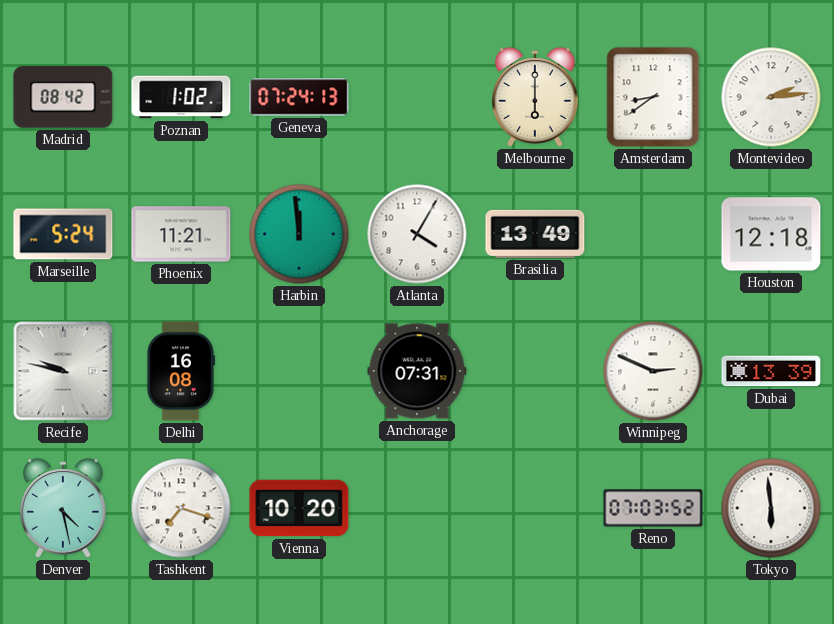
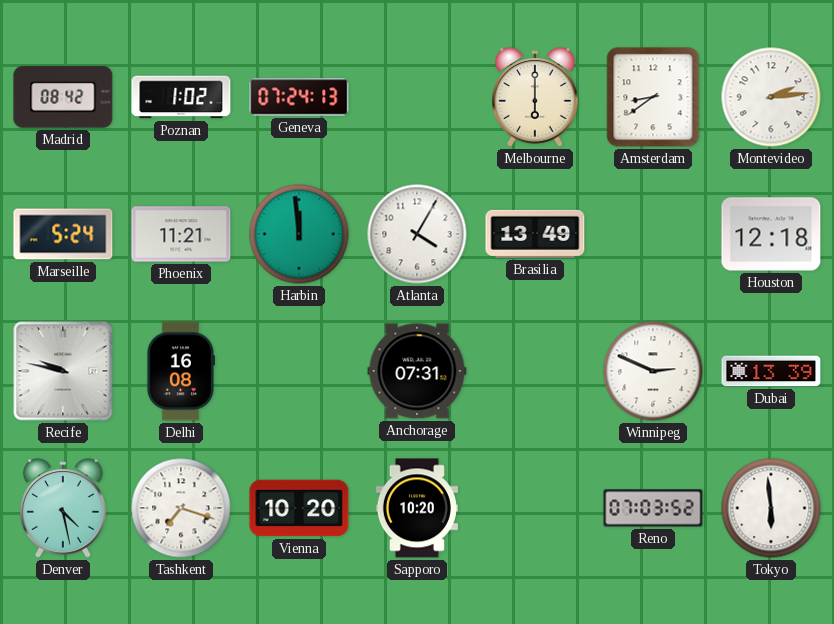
Sapporo: none -> 10:20 (417, 508)
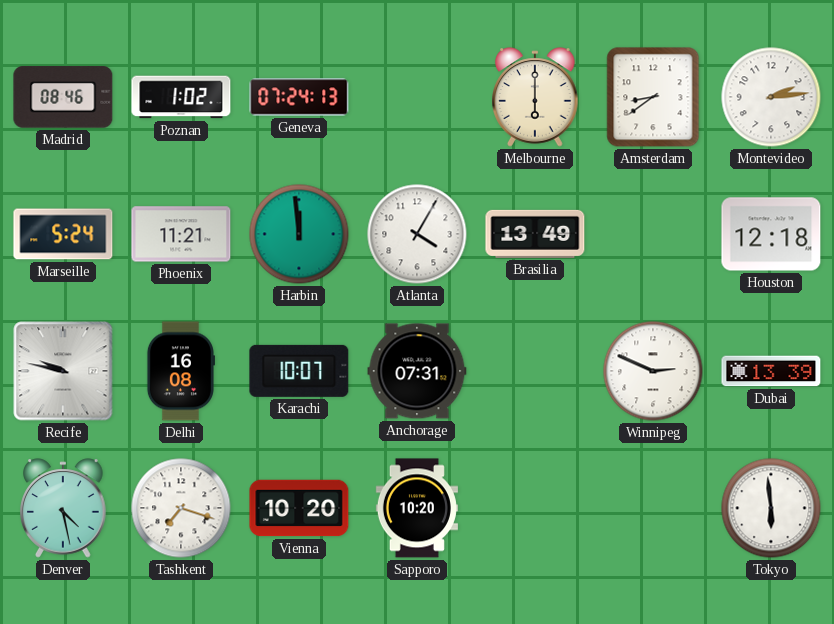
Madrid: 08:42 -> 08:46 (63, 97)
Karachi: none -> 10:07 (299, 371)
Reno: 07:03 -> none (653, 508)
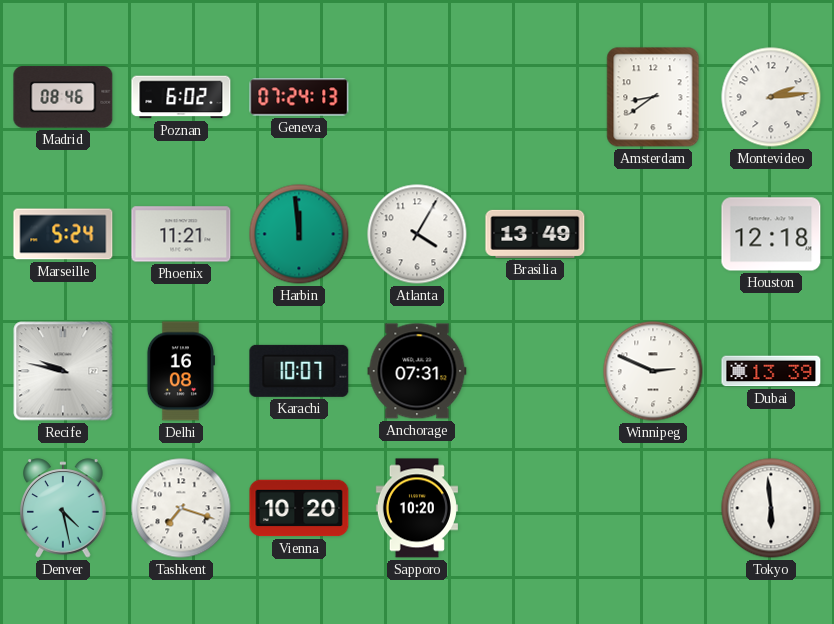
Poznan: 1:02 -> 6:02 (181, 97)
Melbourne: 6:00 -> none (535, 97)
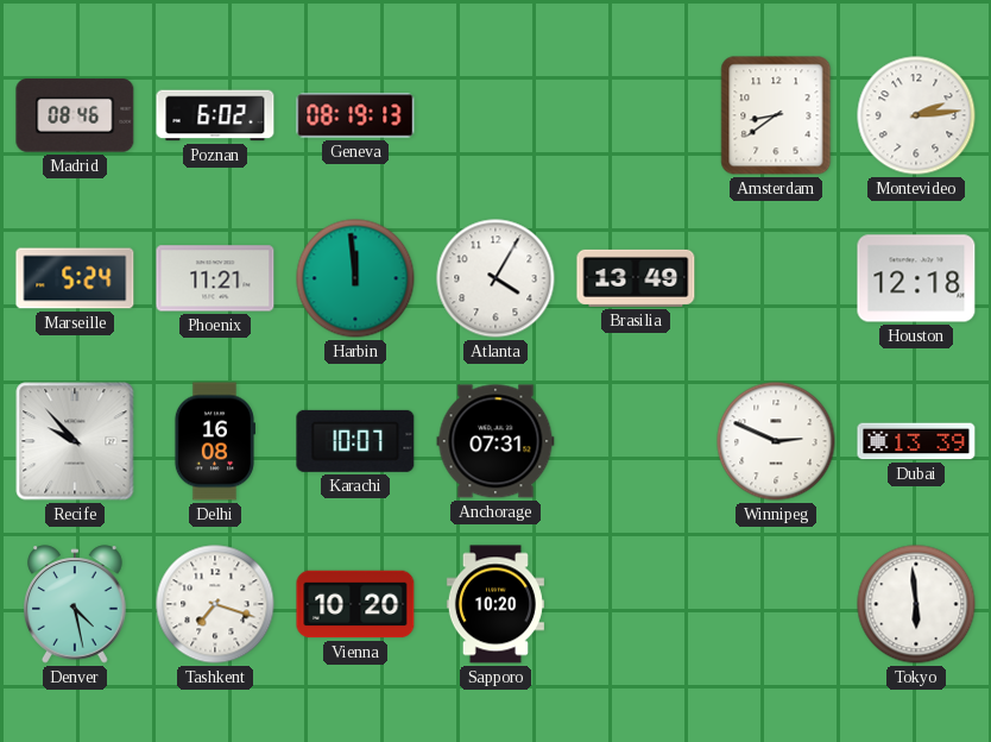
Geneva: 07:24 -> 08:19 (355, 115)
Recife: 9:47 -> 9:53 (75, 441)
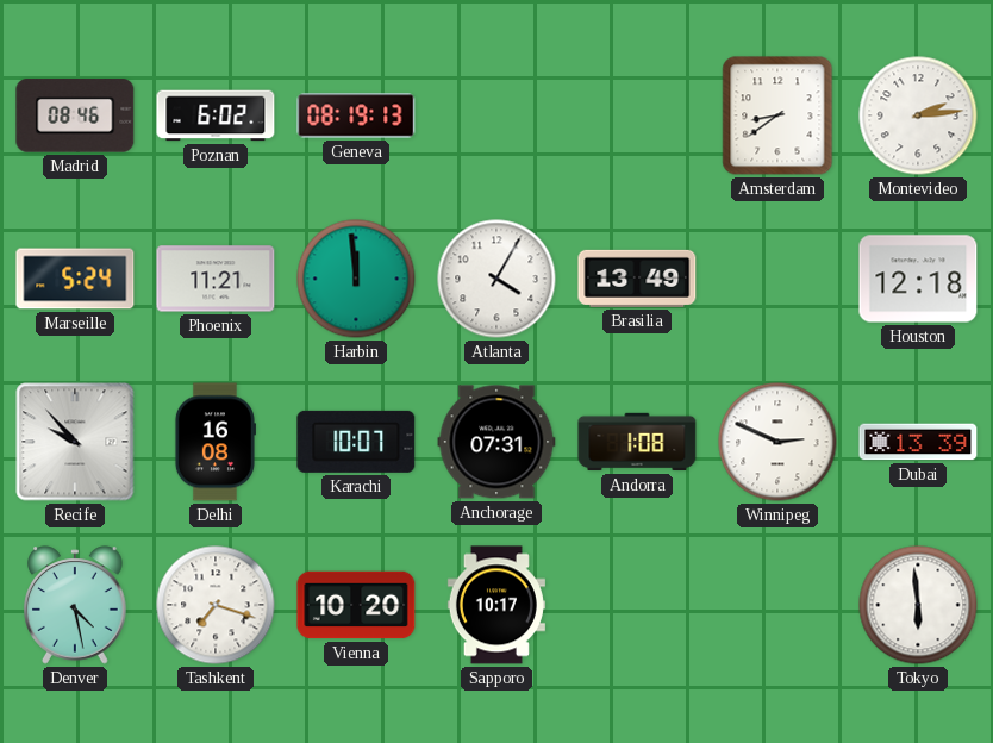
Andorra: none -> 1:08 (637, 442)
Sapporo: 10:20 -> 10:17 (496, 605)
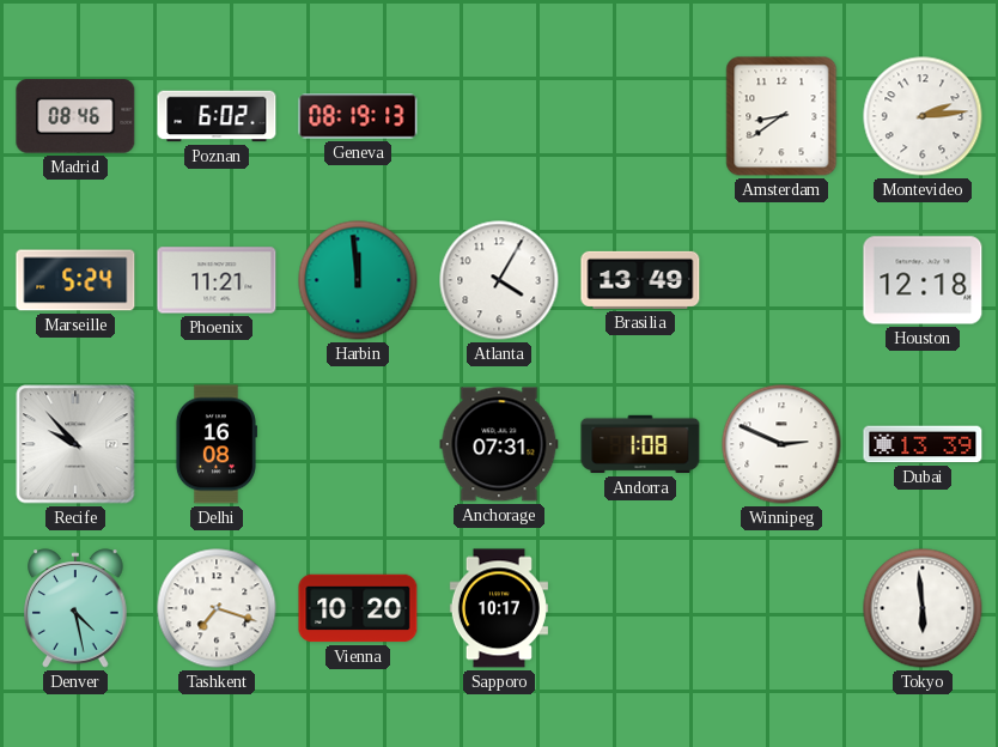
Karachi: 10:07 -> none (356, 442)
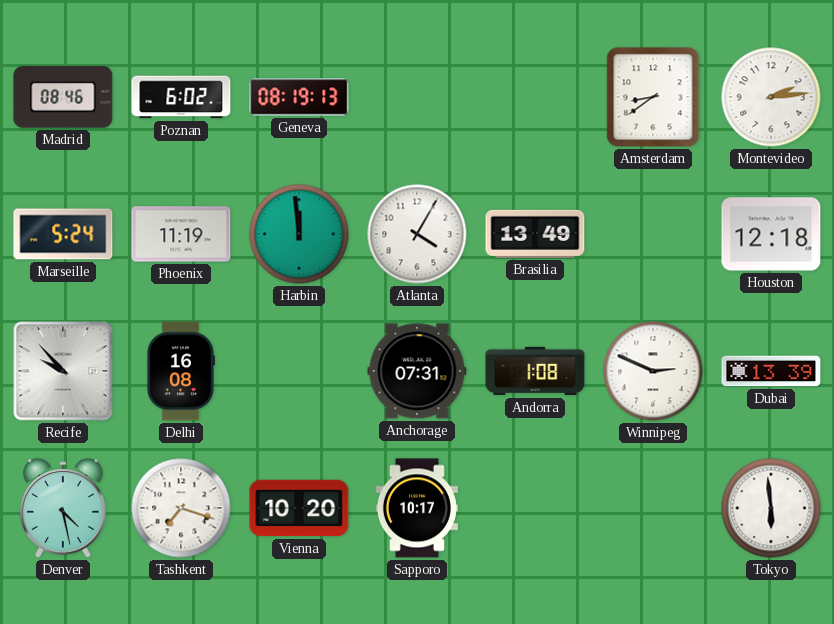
Phoenix: 11:21 -> 11:19 (181, 234)
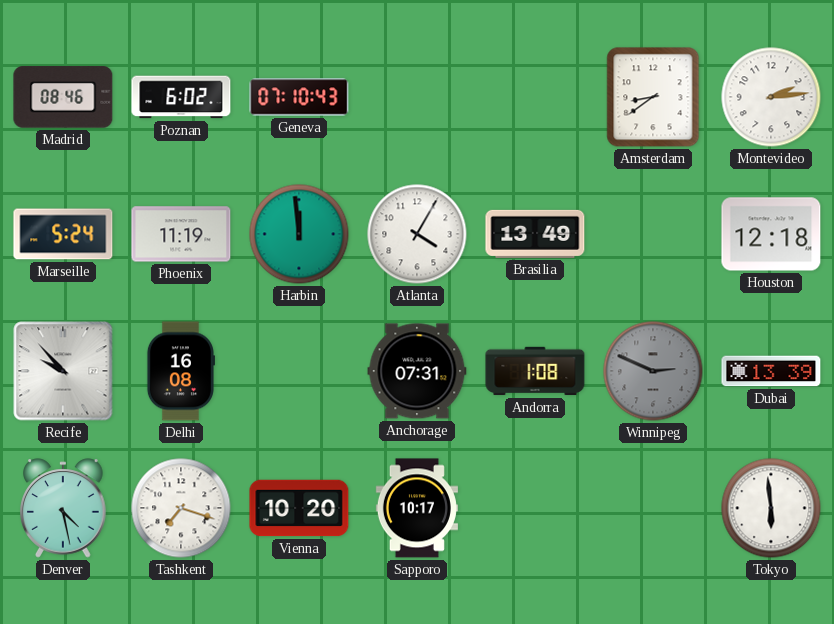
Geneva: 08:19 -> 07:10 (299, 97)
Winnipeg dial: white -> grey (653, 371)
